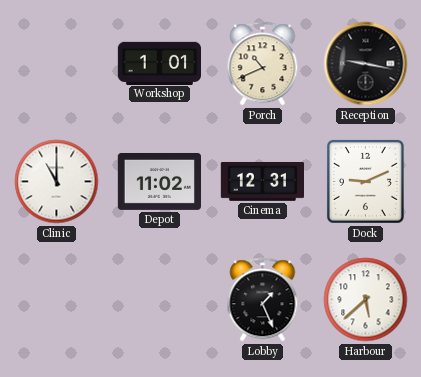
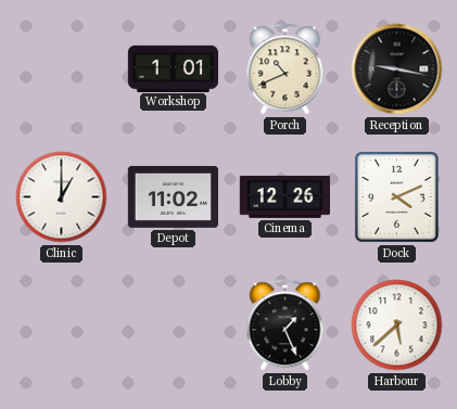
Clinic: 11:00 -> 1:00 (62, 197)
Cinema: 12:31 -> 12:26 (284, 196)
Dock: 9:11 -> 4:11 (396, 196)
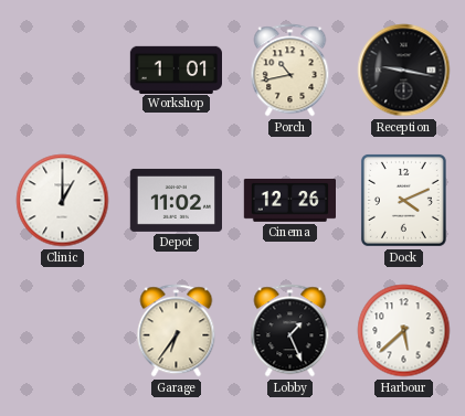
Porch: 10:41 -> 10:43 (290, 71)
Garage: none -> 6:36 (177, 331)
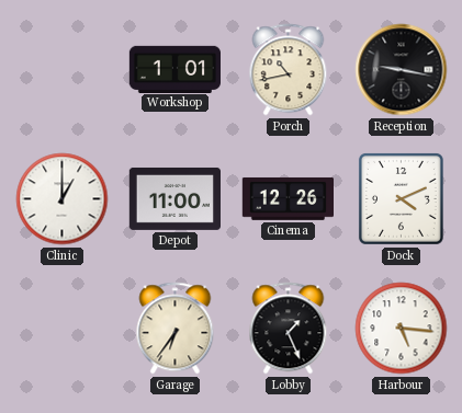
Depot: 11:02 -> 11:00 (174, 198)
Harbour: 5:38 -> 5:16 (402, 329)
